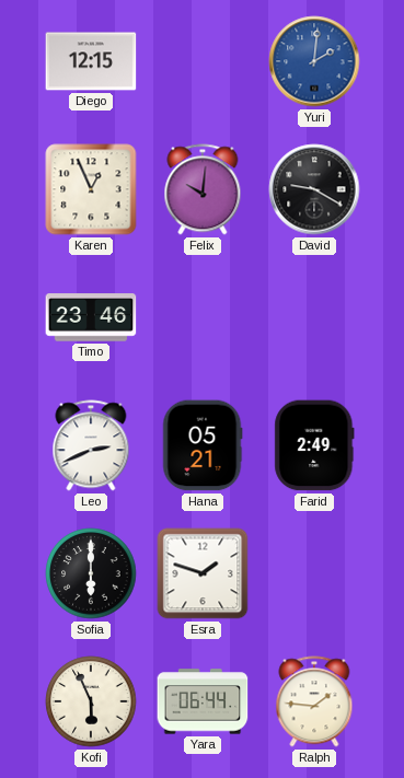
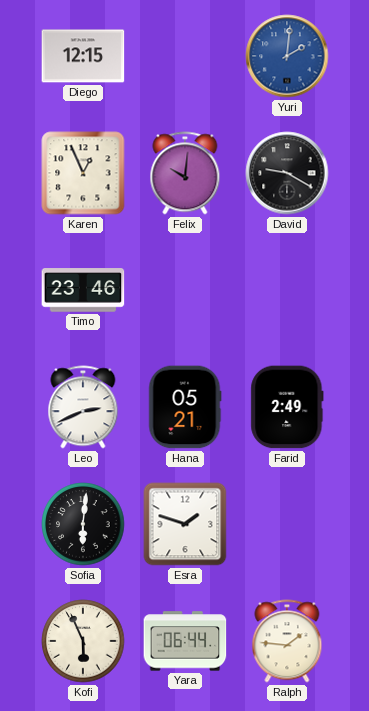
Sofia: 6:00 -> 6:01 (83, 524)
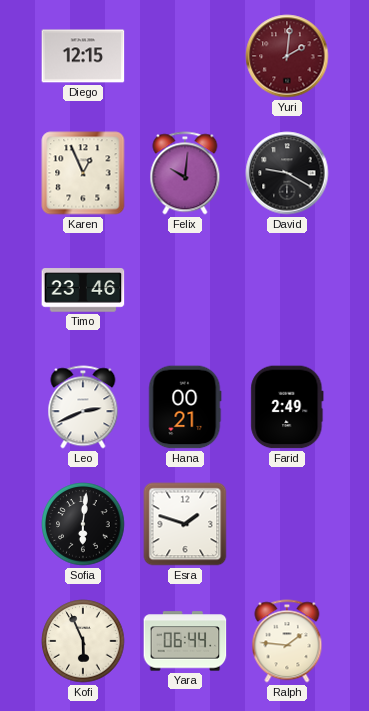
Yuri dial: blue -> burgundy (287, 56)
Hana: 05:21 -> 00:21 (185, 407)
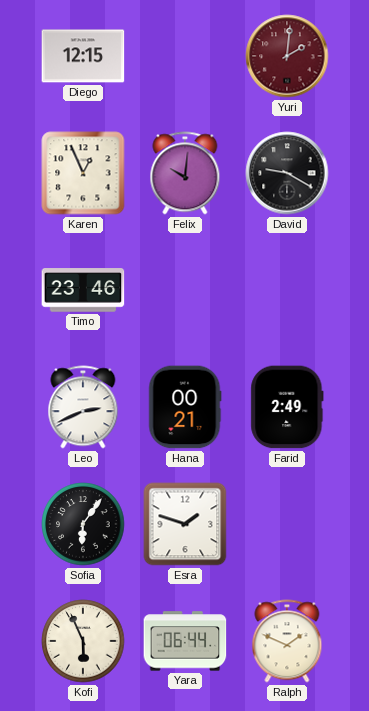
Sofia: 6:01 -> 6:06 (83, 524)
Ralph: 1:46 -> 1:49 (287, 641)
